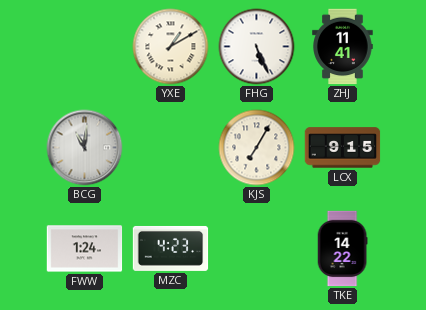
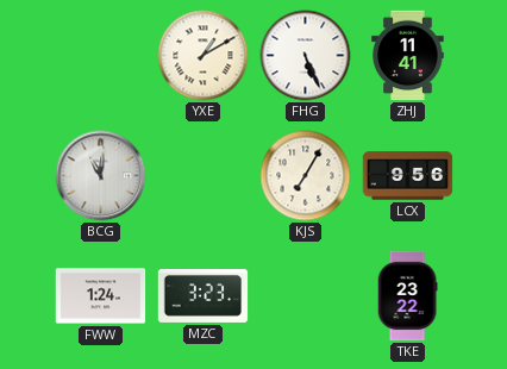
LCX: 9:15 -> 9:56 (408, 176)
MZC: 4:23 -> 3:23 (204, 295)
TKE: 14:22 -> 23:22 (407, 296)
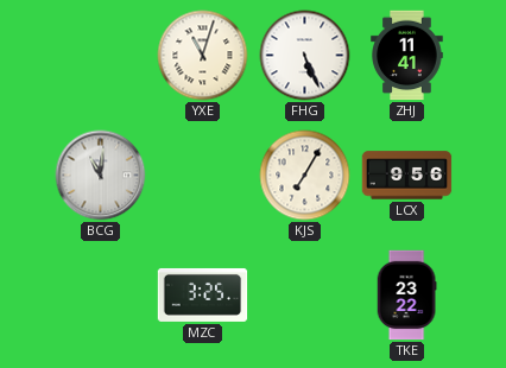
YXE: 1:10 -> 11:03 (203, 56)
FWW: 1:24 -> none (101, 296)
MZC: 3:23 -> 3:25 (203, 294)
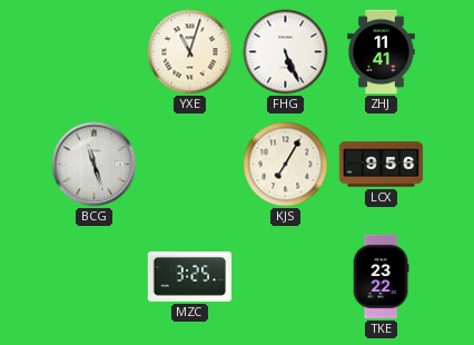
BCG: 11:01 -> 11:27 (95, 165)
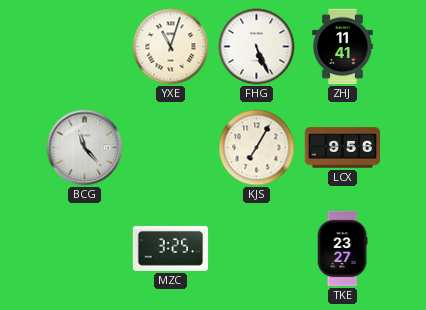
BCG: 11:27 -> 11:23 (85, 148)
TKE: 23:22 -> 23:27 (342, 249)
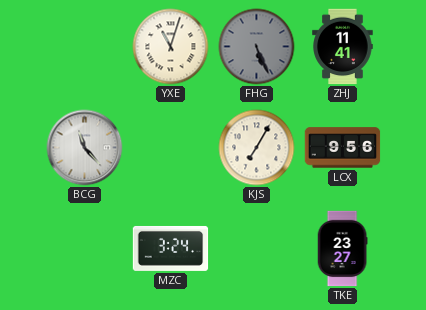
FHG dial: white -> grey (257, 47)
MZC: 3:25 -> 3:24 (171, 248)
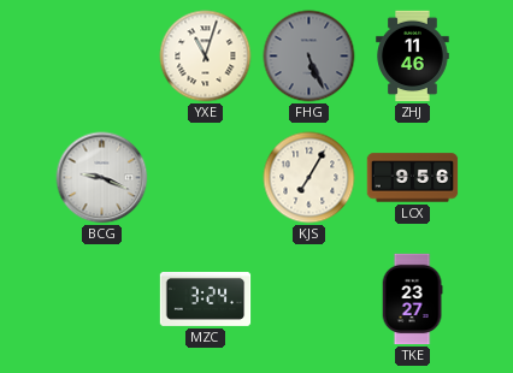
ZHJ: 11:41 -> 11:46 (413, 57)
BCG: 11:23 -> 9:19 (102, 178)
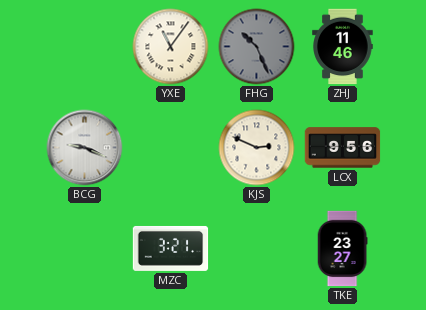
YXE: 11:03 -> 11:06 (171, 47)
FHG: 5:26 -> 10:26 (257, 47)
KJS: 7:05 -> 2:49 (257, 148)
MZC: 3:24 -> 3:21 (171, 248)
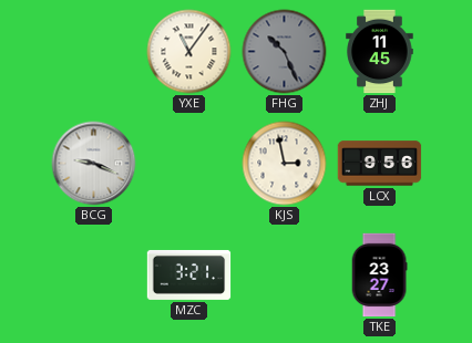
ZHJ: 11:46 -> 11:45 (380, 52)
KJS: 2:49 -> 2:58 (285, 164)
